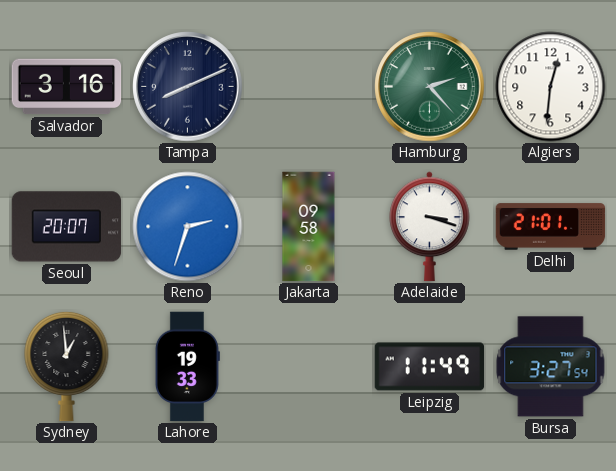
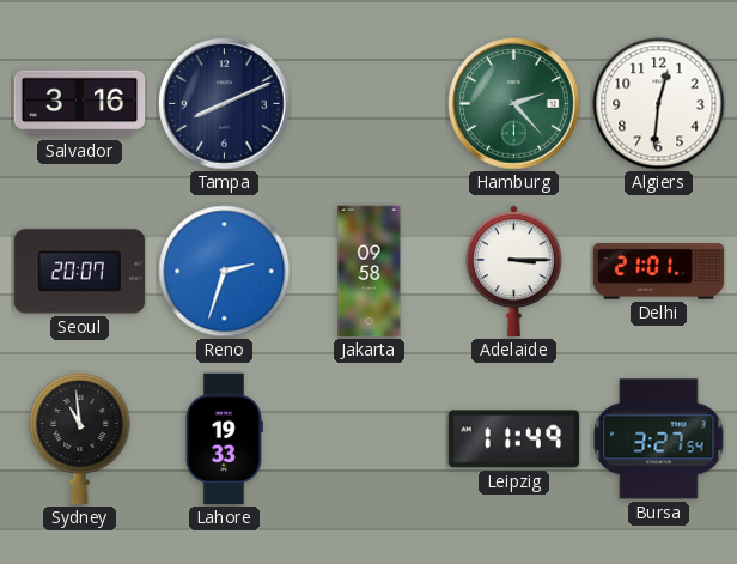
Adelaide: 3:18 -> 3:15 (514, 272)
Sydney: 12:59 -> 10:59 (80, 438)
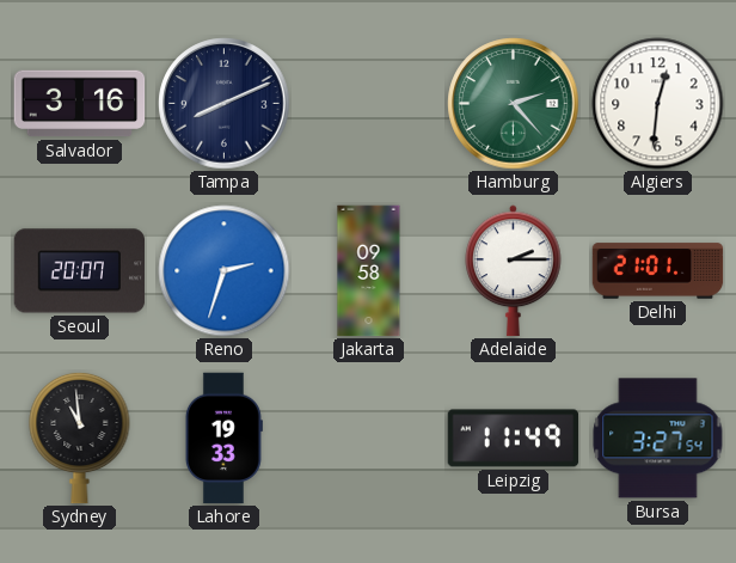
Adelaide: 3:15 -> 2:15 (514, 271)
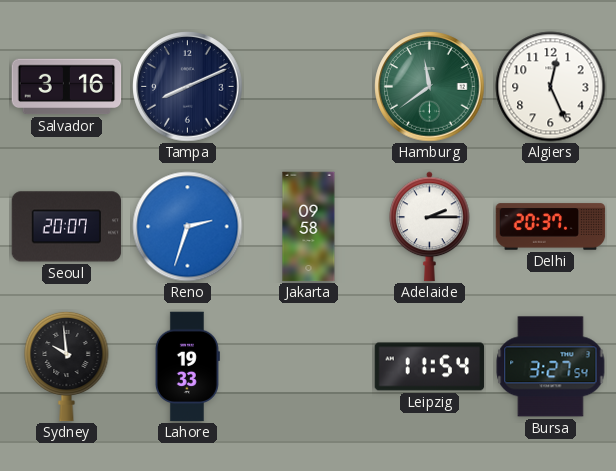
Hamburg: 2:23 -> 11:39 (430, 87)
Algiers: 12:31 -> 12:26 (551, 87)
Delhi: 21:01 -> 20:37 (551, 227)
Sydney: 10:59 -> 9:59 (67, 366)
Leipzig: 11:49 -> 11:54 (430, 367)
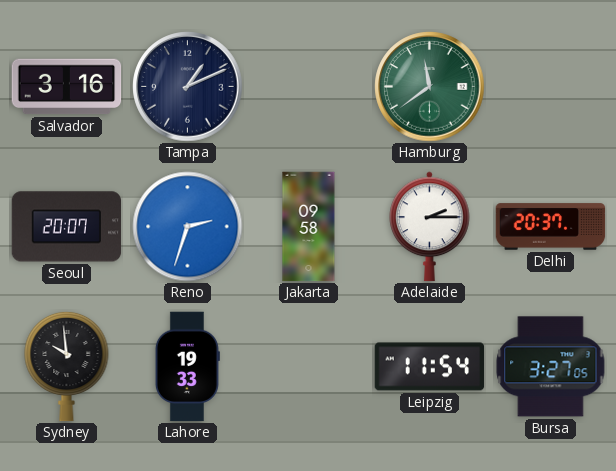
Tampa: 8:11 -> 1:11 (188, 87)
Algiers: 12:26 -> none (551, 87)
Bursa: 3:27:54 -> 3:27:05 (551, 367)
